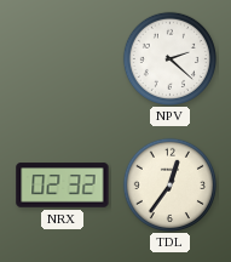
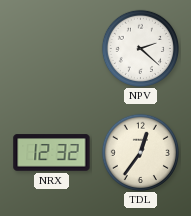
NRX: 02:32 -> 12:32 (52, 153)
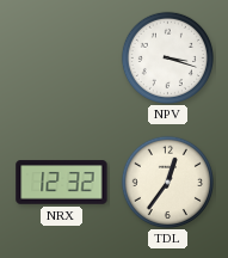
NPV: 2:22 -> 3:18 (167, 57)
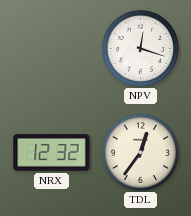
NPV: 3:18 -> 12:18 (140, 48)
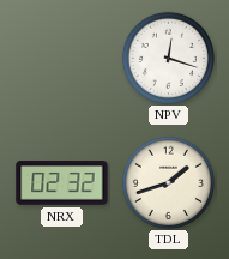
NRX: 12:32 -> 02:32 (62, 183)
TDL: 12:36 -> 1:42 (168, 182)
